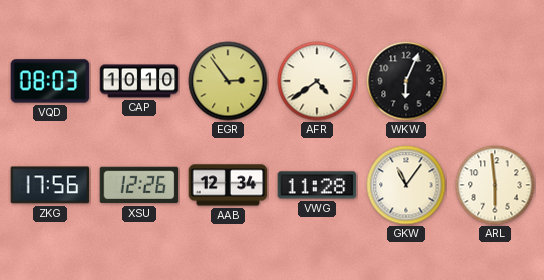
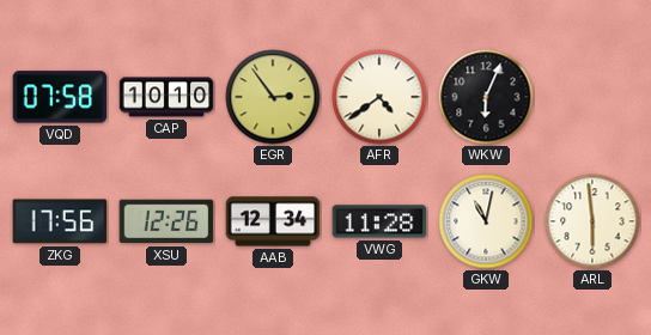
VQD: 08:03 -> 07:58 (60, 97)
GKW: 11:06 -> 11:02 (486, 221)
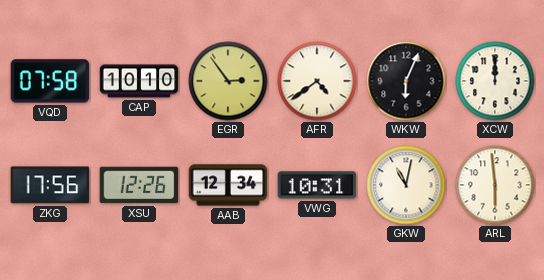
XCW: none -> 12:00 (495, 81)
VWG: 11:28 -> 10:31 (317, 185)
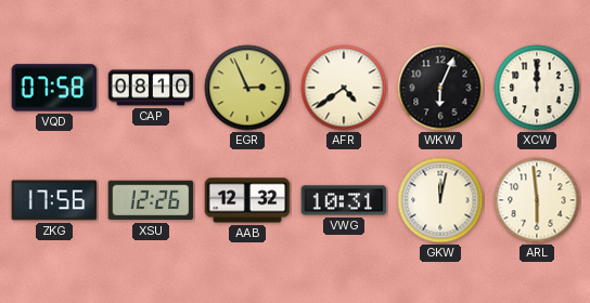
CAP: 10:10 -> 08:10 (151, 88)
EGR: 2:54 -> 2:56 (247, 88)
AAB: 12:34 -> 12:32 (247, 200)
GKW: 11:02 -> 12:02 (440, 200)
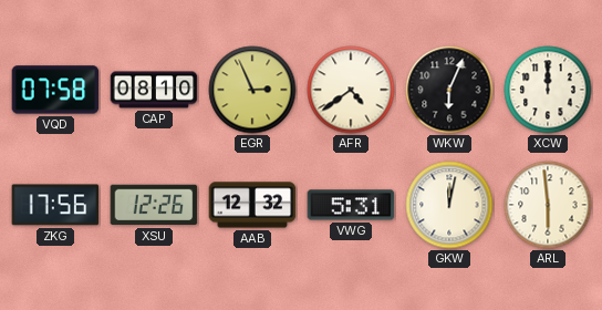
VWG: 10:31 -> 5:31 (351, 205)
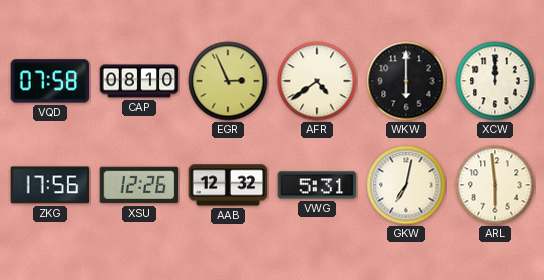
WKW: 6:04 -> 6:00 (406, 81)
GKW: 12:02 -> 7:02 (406, 185)
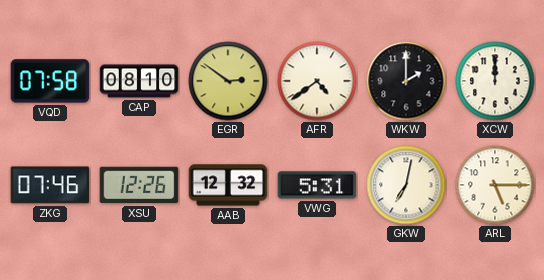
EGR: 2:56 -> 2:51 (228, 81)
WKW: 6:00 -> 2:00 (406, 81)
ZKG: 17:56 -> 07:46 (50, 185)
ARL: 5:59 -> 5:15 (495, 185)
